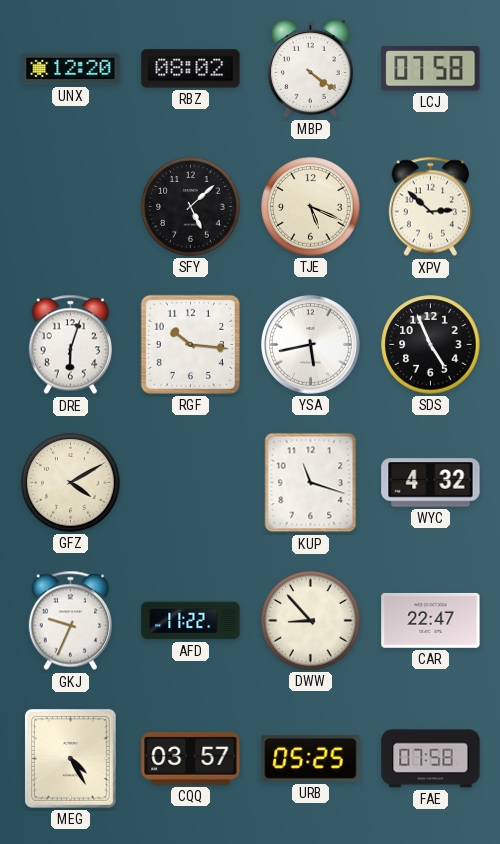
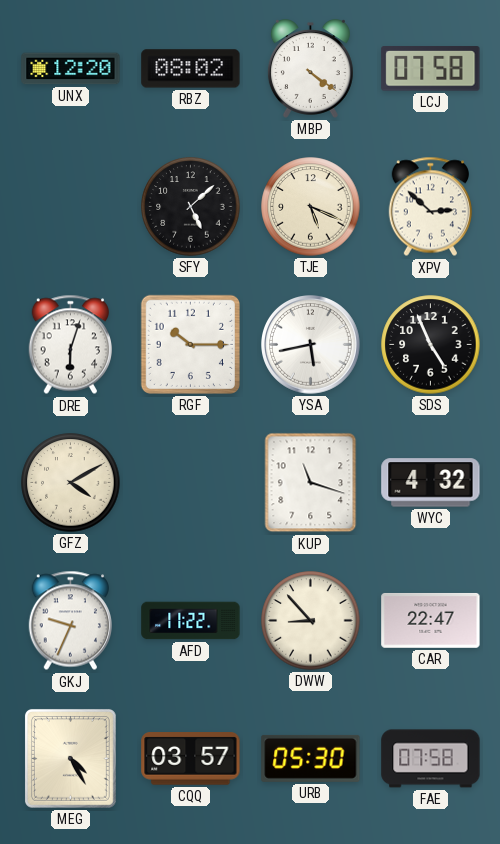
RGF: 10:16 -> 10:15 (190, 344)
URB: 05:25 -> 05:30 (311, 758)
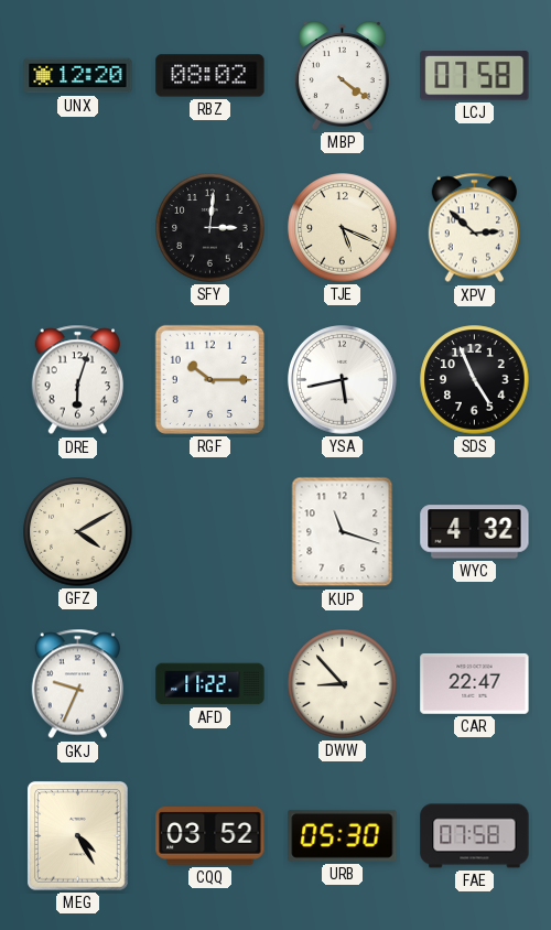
SFY: 5:08 -> 3:01 (210, 228)
CQQ: 03:57 -> 03:52 (210, 836)
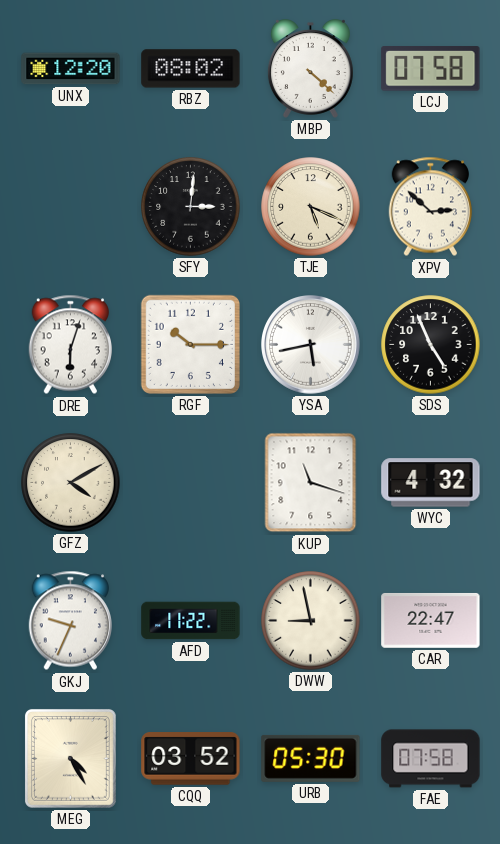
MBP: 4:21 -> 4:22 (310, 69)
DWW: 8:53 -> 8:58 (311, 621)
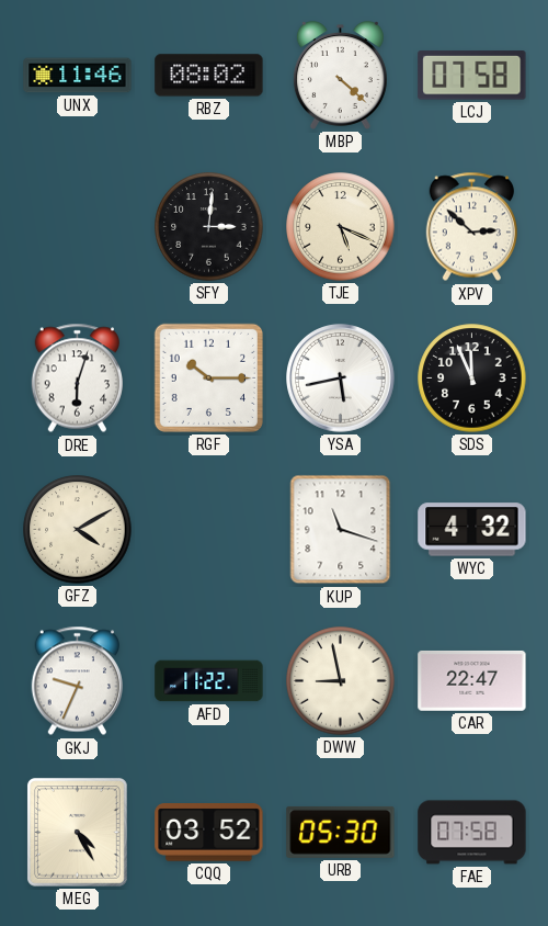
UNX: 12:20 -> 11:46 (78, 76)
SDS: 4:56 -> 11:56 (472, 379)
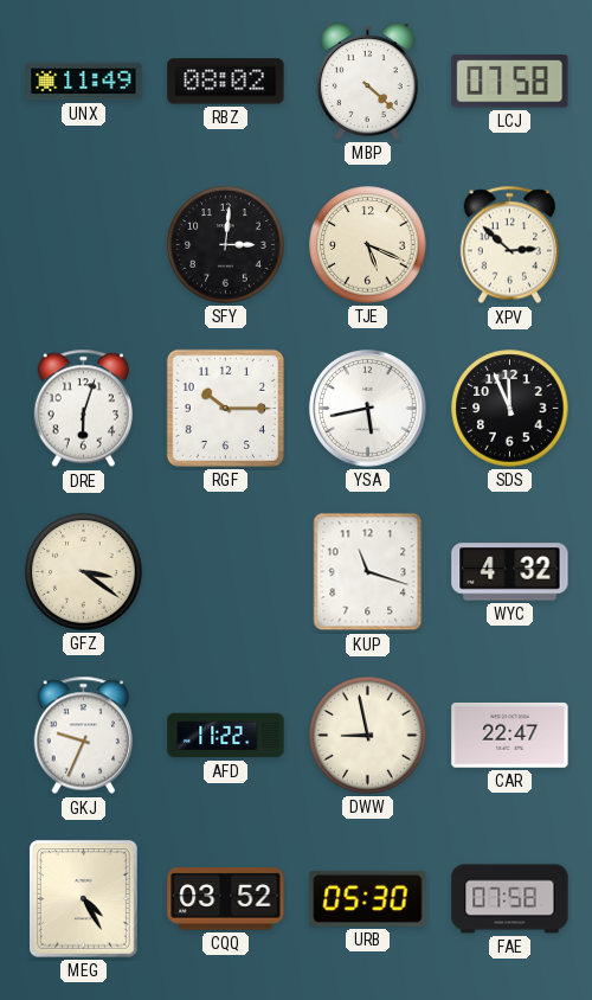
UNX: 11:46 -> 11:49 (84, 82)
GFZ: 4:10 -> 3:21 (84, 572)
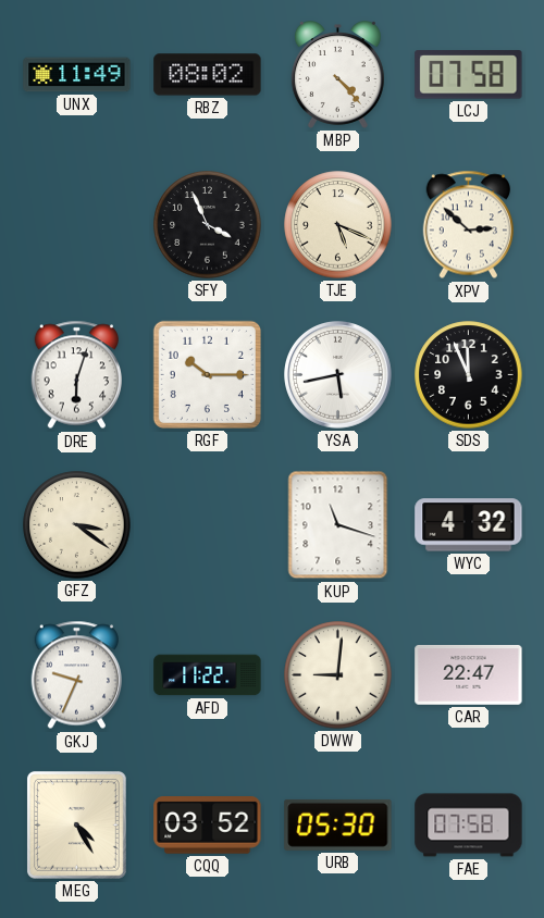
MBP: 4:22 -> 4:23 (337, 75)
SFY: 3:01 -> 3:56 (208, 225)
DWW: 8:58 -> 9:01 (338, 675)
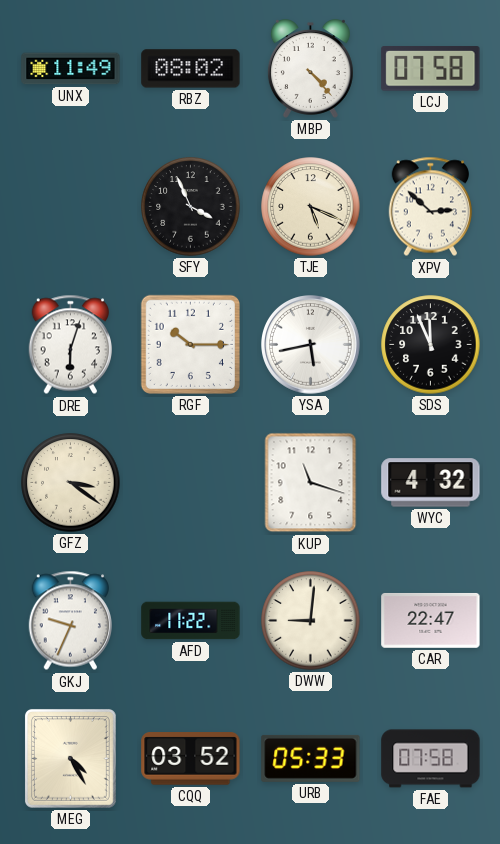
URB: 05:30 -> 05:33 (311, 758)
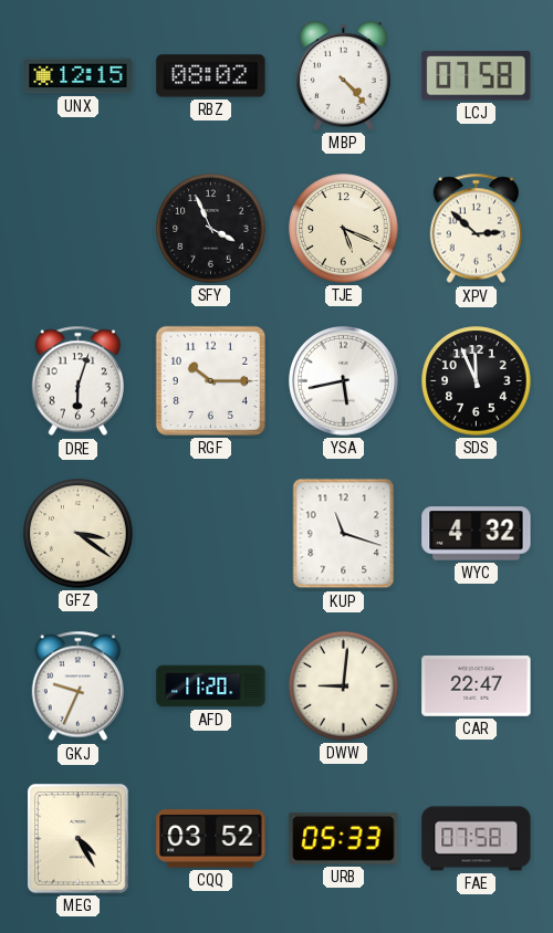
UNX: 11:49 -> 12:15 (79, 76)
AFD: 11:22 -> 11:20 (211, 686)
